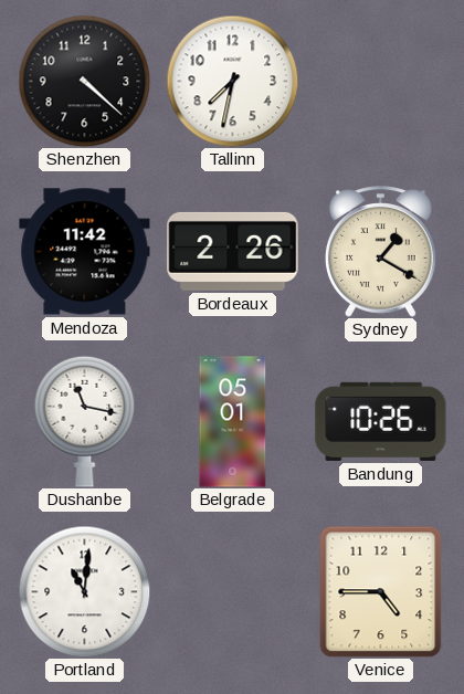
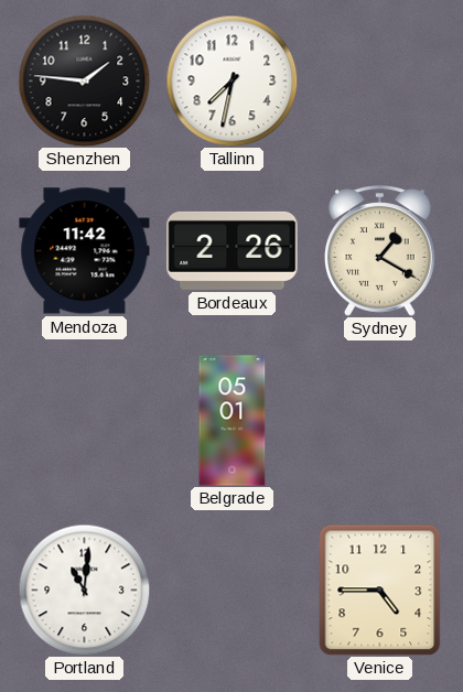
Shenzhen: 4:22 -> 1:46 (84, 80)
Dushanbe: 11:17 -> none (85, 421)
Bandung: 10:26 -> none (381, 421)
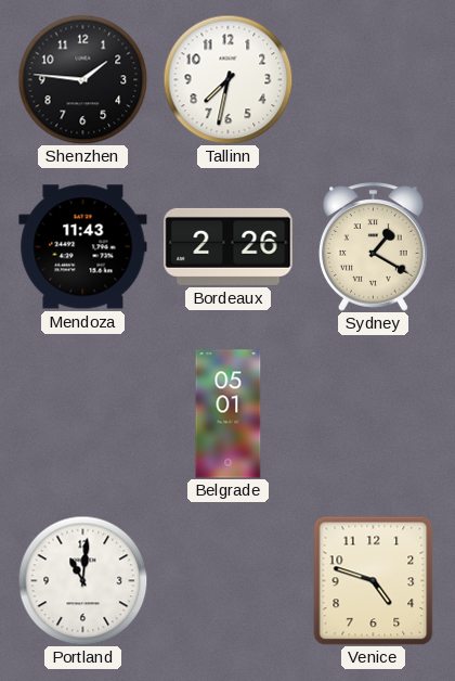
Mendoza: 11:42 -> 11:43 (83, 247)
Venice: 4:45 -> 4:48 (374, 580)
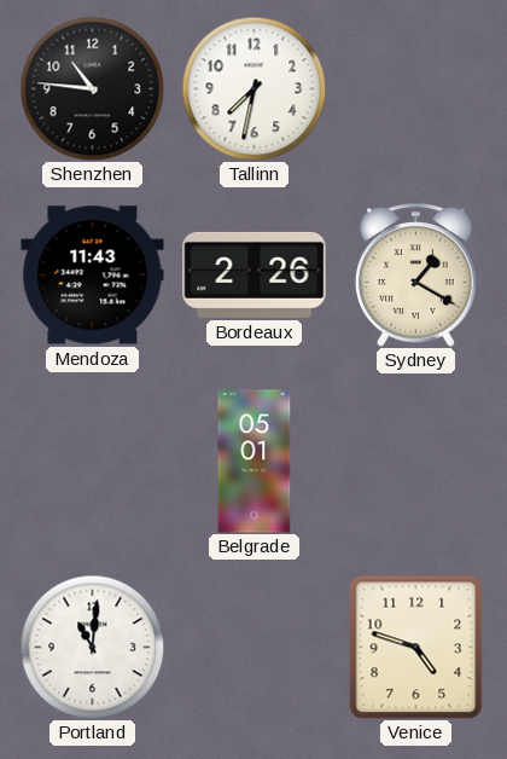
Shenzhen: 1:46 -> 10:46 (92, 88)
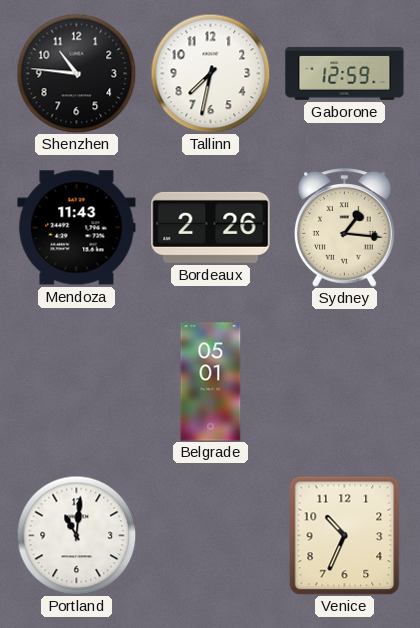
Gaborone: none -> 12:59 (345, 73)
Sydney: 1:20 -> 1:16 (345, 228)
Venice: 4:48 -> 10:34 (345, 535)
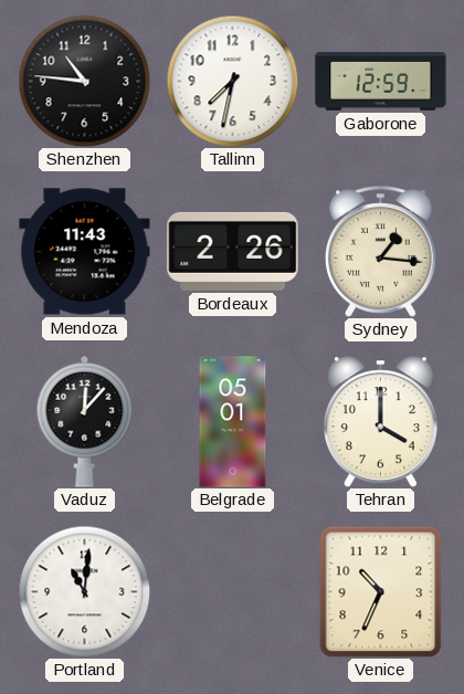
Vaduz: none -> 12:07 (85, 421)
Tehran: none -> 4:00 (380, 422)
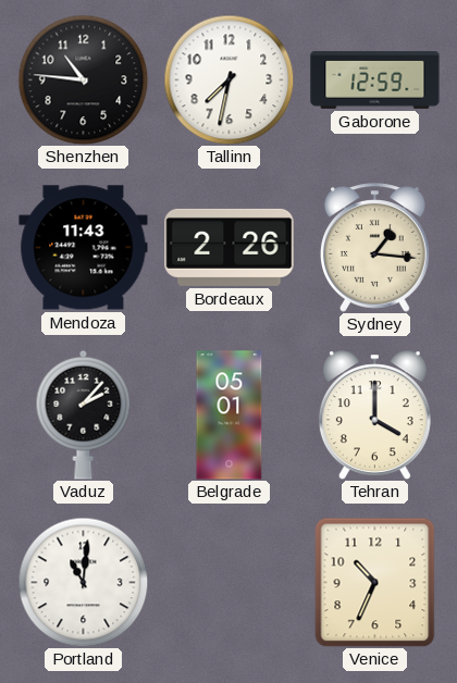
Vaduz: 12:07 -> 2:07 (84, 414)
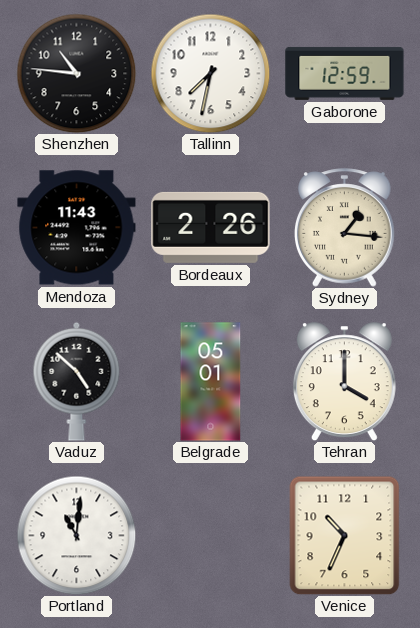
Vaduz: 2:07 -> 4:52 (77, 381)
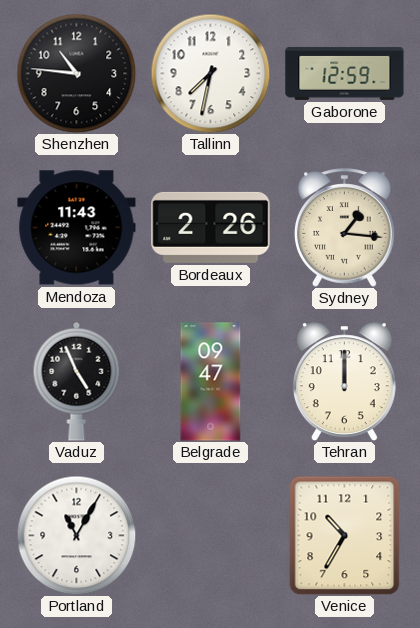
Vaduz: 4:52 -> 4:56 (77, 381)
Belgrade: 05:01 -> 09:47 (211, 382)
Tehran: 4:00 -> 12:00 (344, 382)
Portland: 11:01 -> 11:05 (76, 535)
Venice: 10:34 -> 10:35 (345, 535)
